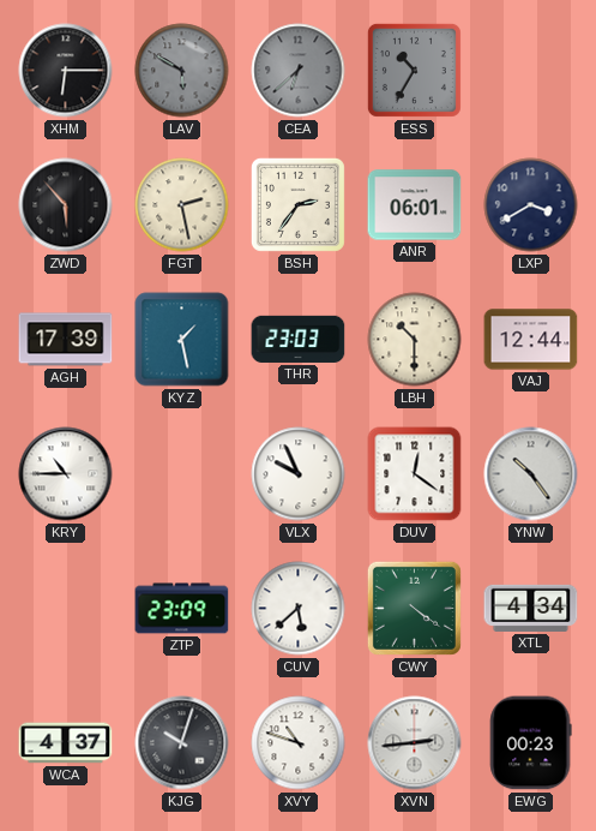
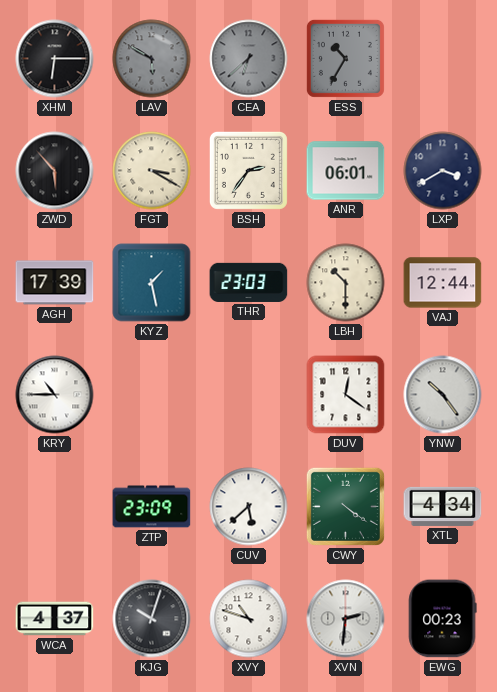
FGT: 2:28 -> 3:20 (152, 171)
VLX: 9:56 -> none (299, 474)
XVN: 2:44 -> 2:31 (346, 619)
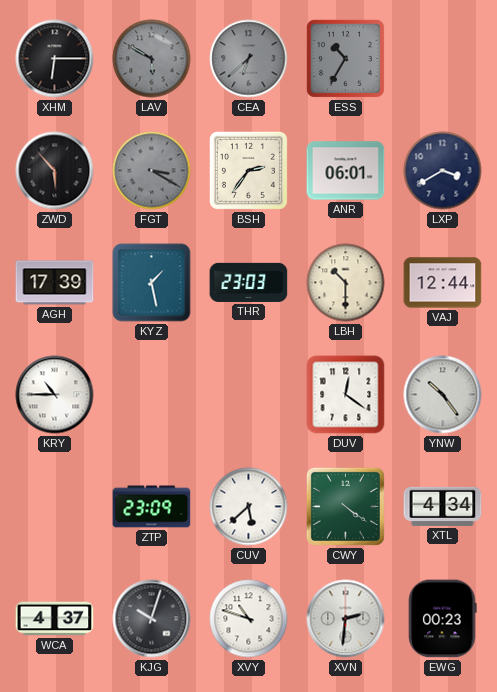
FGT dial: cream -> grey (152, 171)
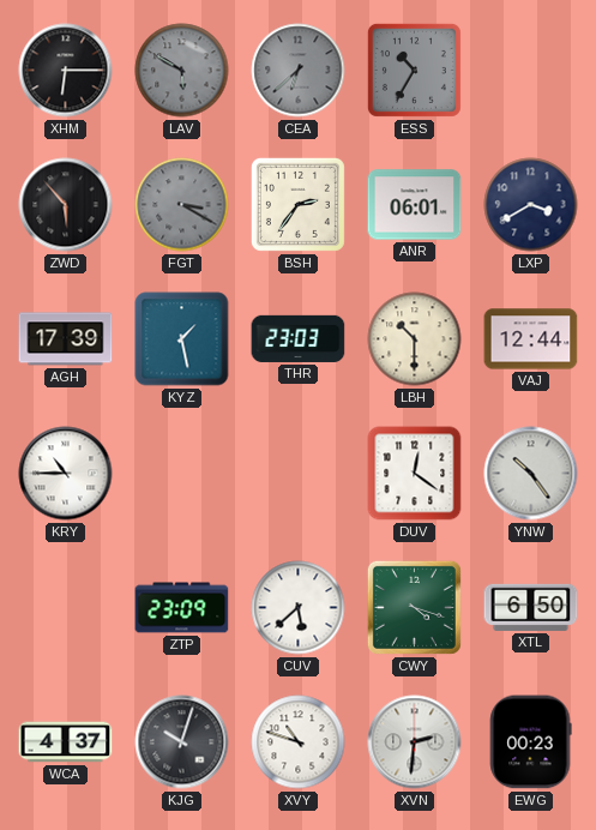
CWY: 4:21 -> 4:18 (414, 607)
XTL: 4:34 -> 6:50 (531, 607)
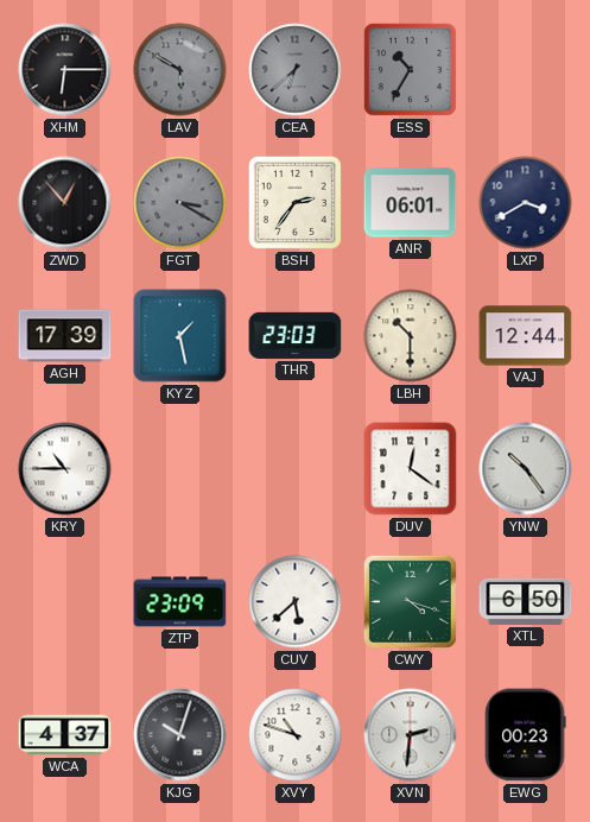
ZWD: 5:53 -> 12:53 (65, 203)
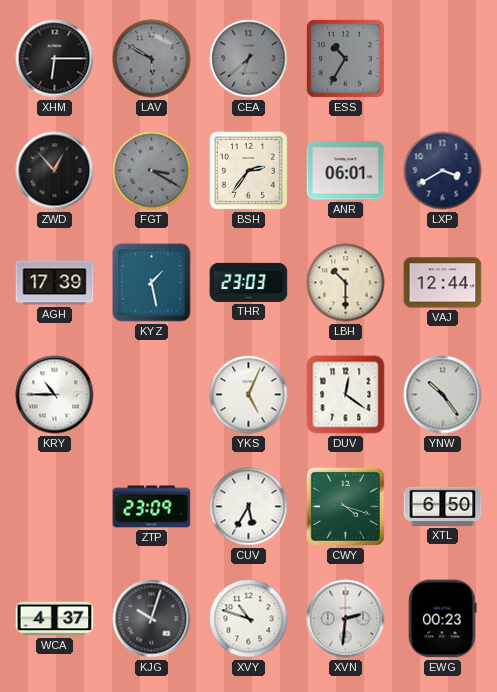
YKS: none -> 5:04 (249, 395)
CUV: 5:38 -> 5:35 (249, 507)
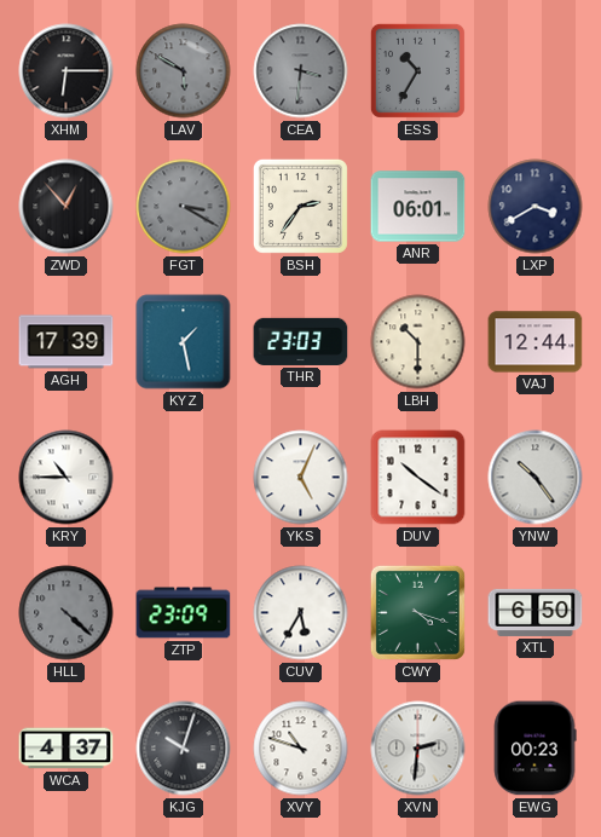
CEA: 6:38 -> 3:31 (301, 71)
DUV: 12:21 -> 10:21 (418, 478)
HLL: none -> 4:22 (67, 613)
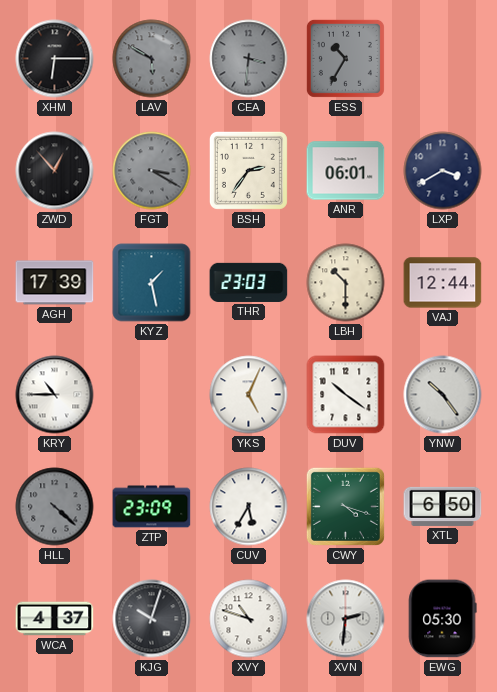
EWG: 00:23 -> 05:30 (442, 619)
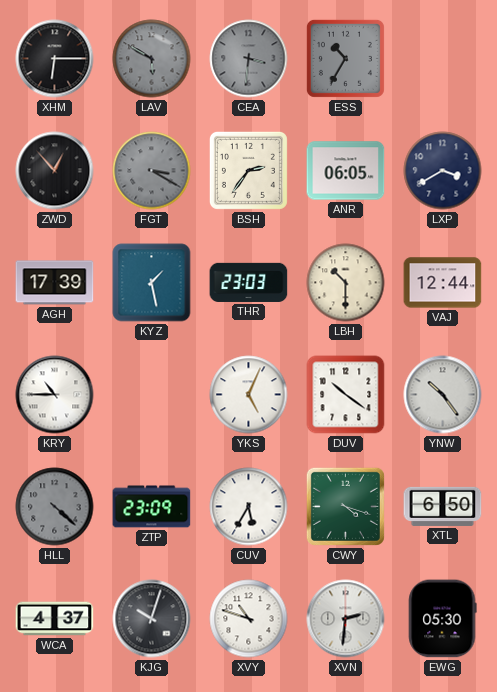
ANR: 06:01 -> 06:05 (346, 171)
